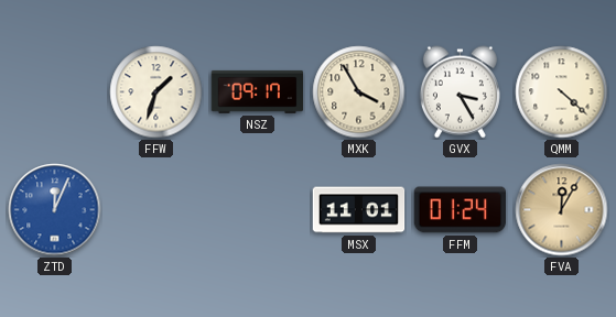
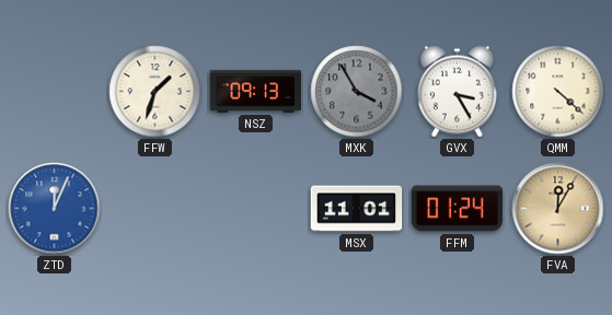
NSZ: 09:17 -> 09:13 (256, 91)
MXK dial: cream -> grey (357, 92)
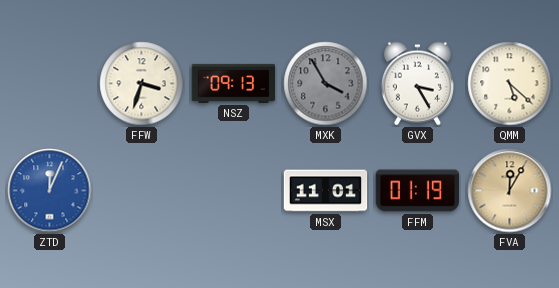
FFW: 1:33 -> 3:33 (142, 84)
QMM: 4:22 -> 5:22 (510, 84)
FFM: 01:24 -> 01:19 (418, 191)
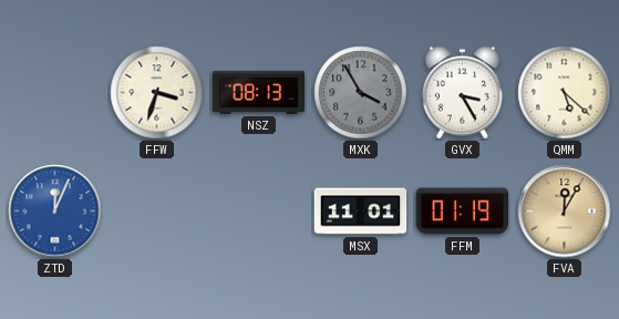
NSZ: 09:13 -> 08:13 (259, 92)
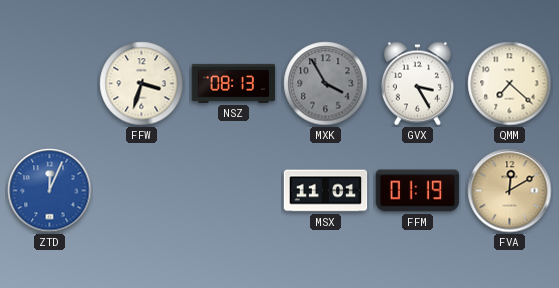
QMM: 5:22 -> 7:22 (510, 84)
FVA: 12:05 -> 12:10 (510, 191)
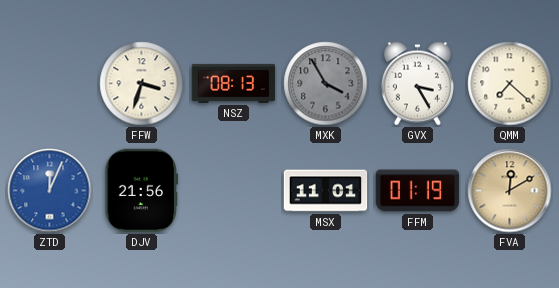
DJV: none -> 21:56 (142, 191)
